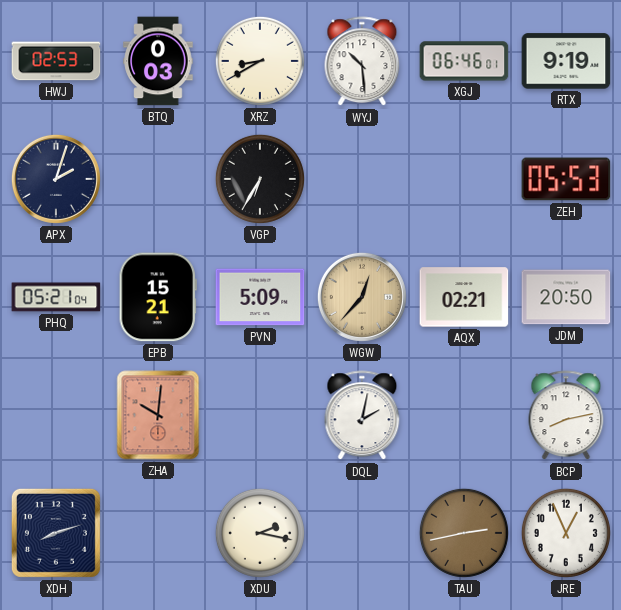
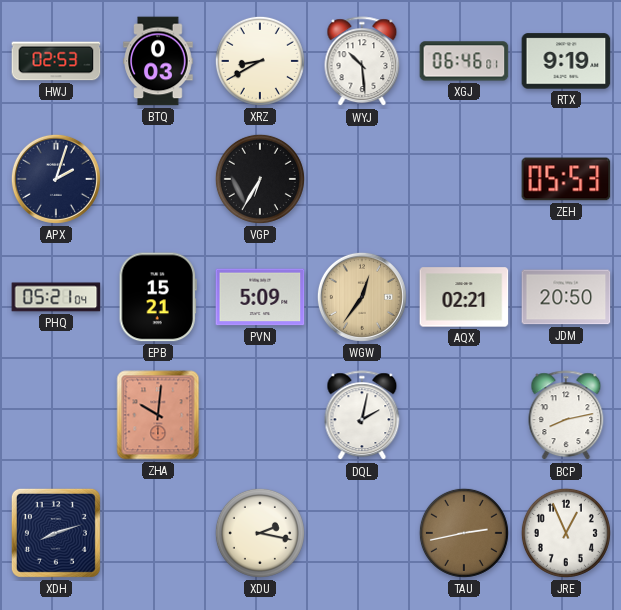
WGW: 12:37 -> 12:36 (362, 297)
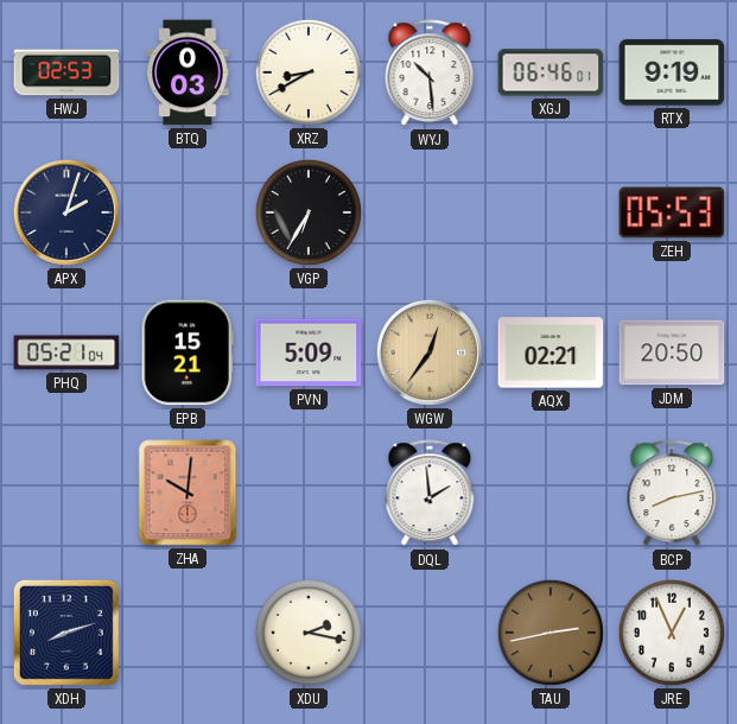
DQL: 2:02 -> 1:59 (430, 494)
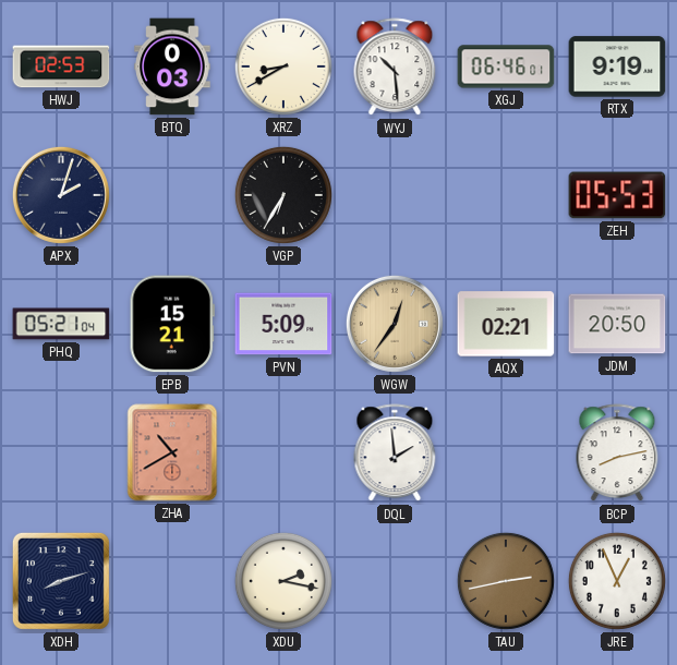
ZHA: 10:01 -> 10:40 (172, 452)
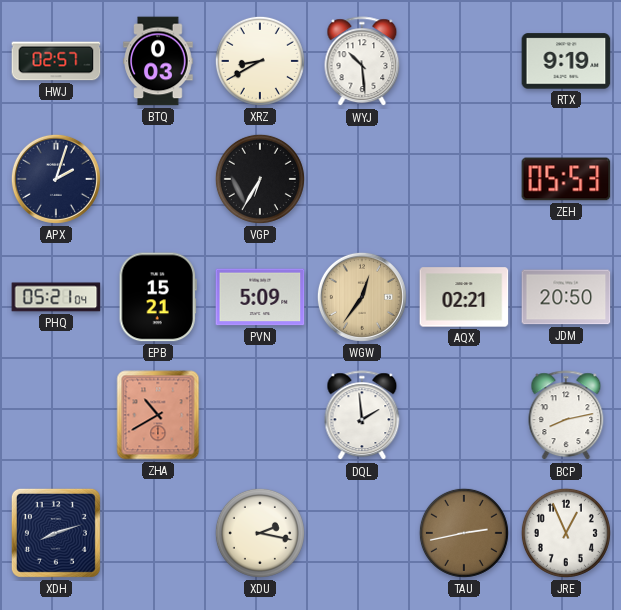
HWJ: 02:53 -> 02:57 (56, 61)
XGJ: 06:46 -> none (506, 66)
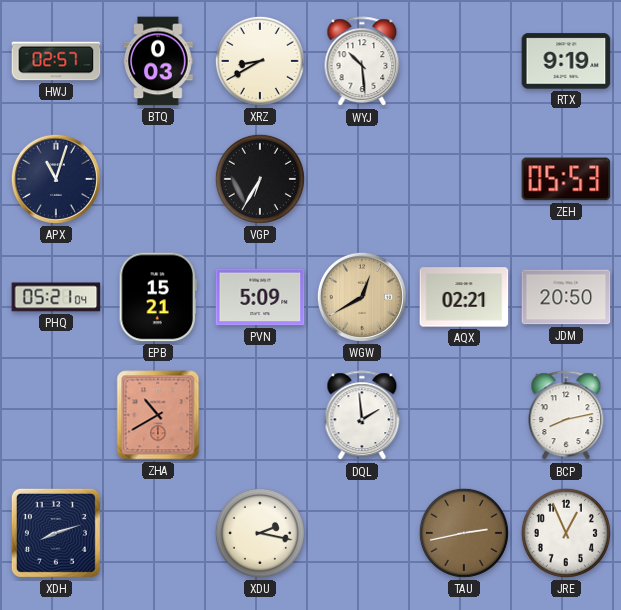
APX: 2:03 -> 11:03 (56, 179)
WGW: 12:36 -> 12:40 (362, 297)
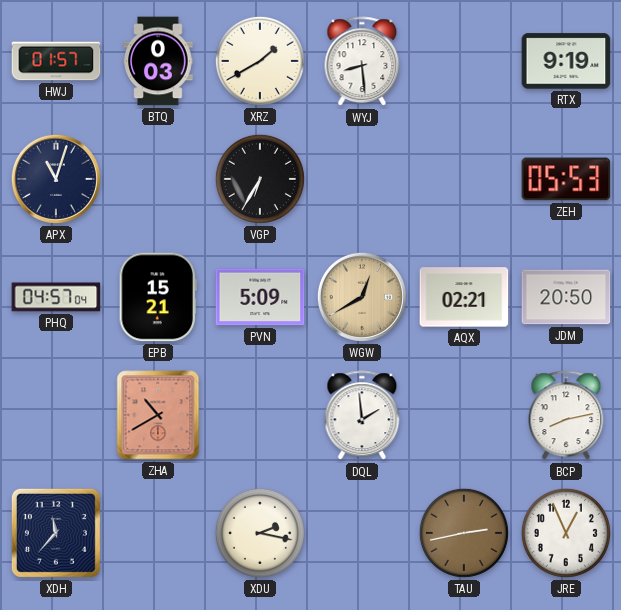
HWJ: 02:57 -> 01:57 (56, 61)
XRZ: 8:40 -> 1:40 (260, 61)
WYJ: 10:29 -> 8:29 (362, 62)
PHQ: 05:21 -> 04:57 (56, 297)
XDH: 8:12 -> 11:37 (56, 533)
